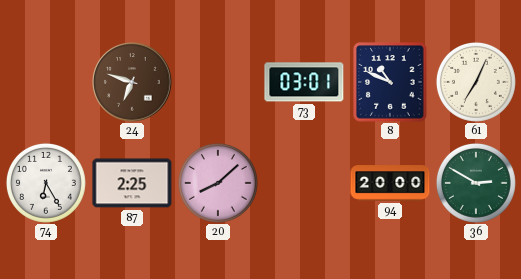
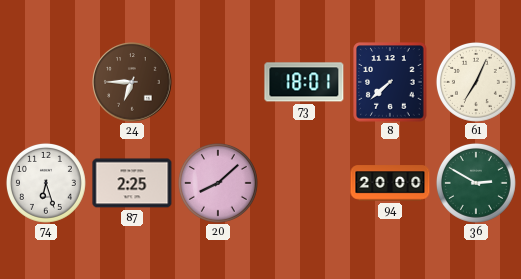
24: 6:48 -> 6:45 (132, 82)
73: 03:01 -> 18:01 (304, 82)
8: 10:49 -> 7:38 (390, 82)
74: 6:25 -> 6:27 (46, 183)
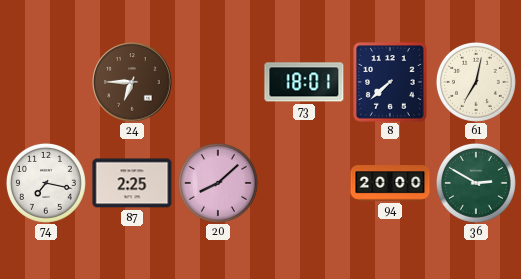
61: 7:04 -> 7:02 (476, 82)
74: 6:27 -> 7:17 (46, 183)
